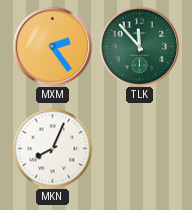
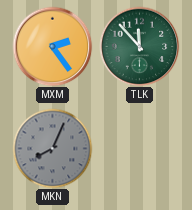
MKN dial: white -> grey (52, 148)
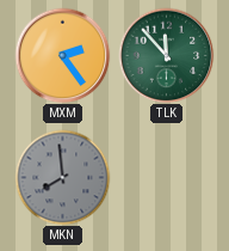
MKN: 8:04 -> 7:59 (62, 177)
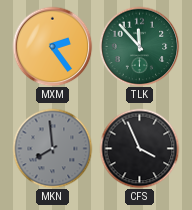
CFS: none -> 3:56 (139, 148)
